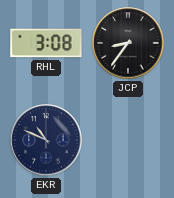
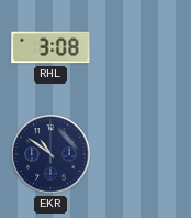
JCP: 8:36 -> none (128, 43)
EKR: 10:49 -> 10:51 (50, 154)
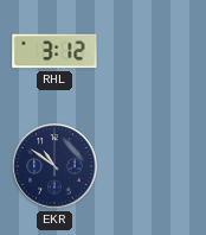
RHL: 3:08 -> 3:12 (54, 51)
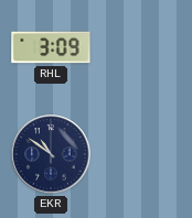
RHL: 3:12 -> 3:09 (51, 47)
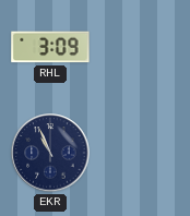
EKR: 10:51 -> 10:56 (50, 153)
